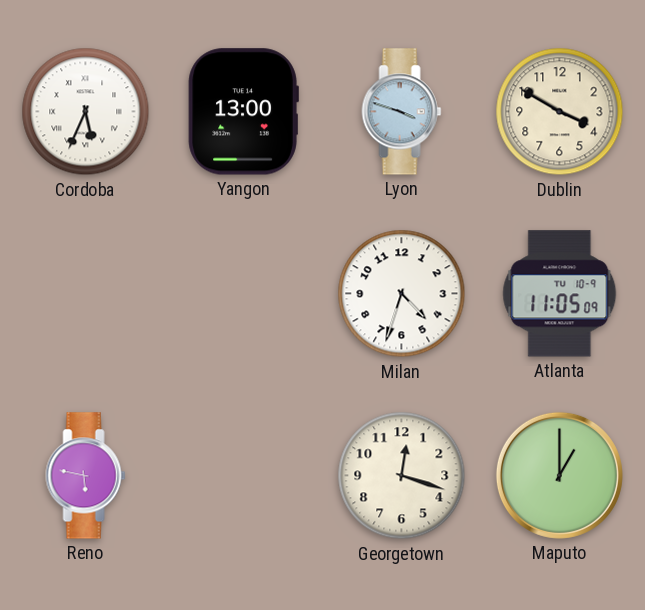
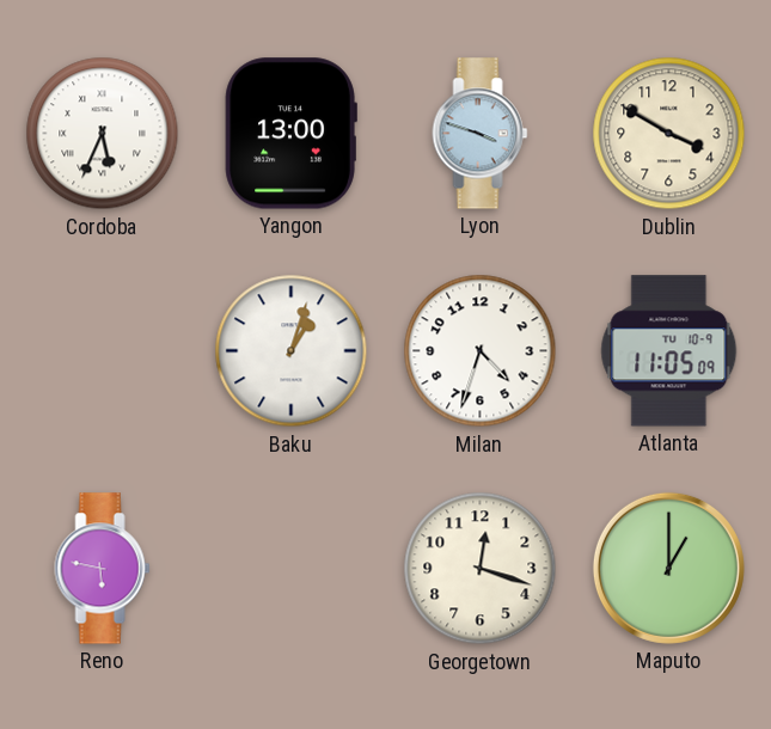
Baku: none -> 1:03 (292, 351)
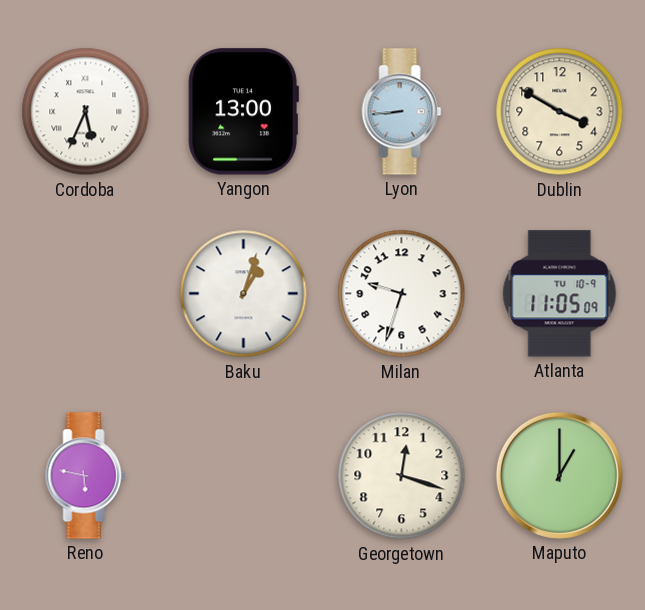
Lyon: 3:48 -> 8:44 (402, 112)
Milan: 4:33 -> 9:33 (402, 294)
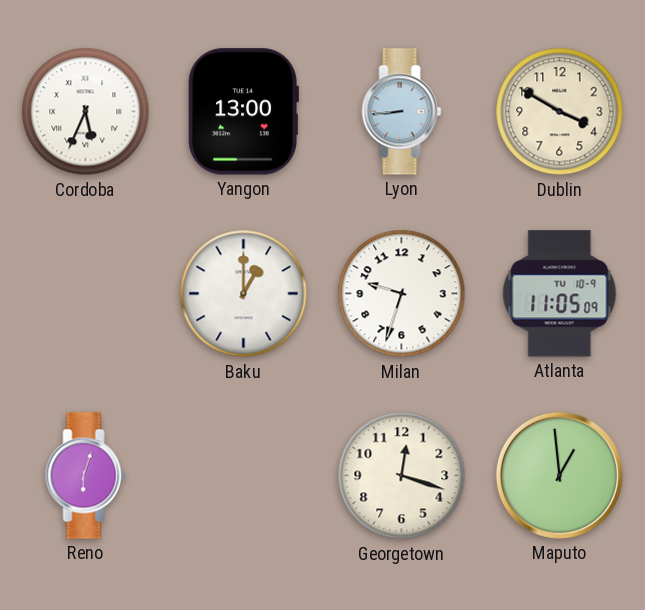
Baku: 1:03 -> 1:00 (244, 294)
Reno: 5:47 -> 6:03 (86, 476)
Maputo: 1:00 -> 12:59 (559, 475)
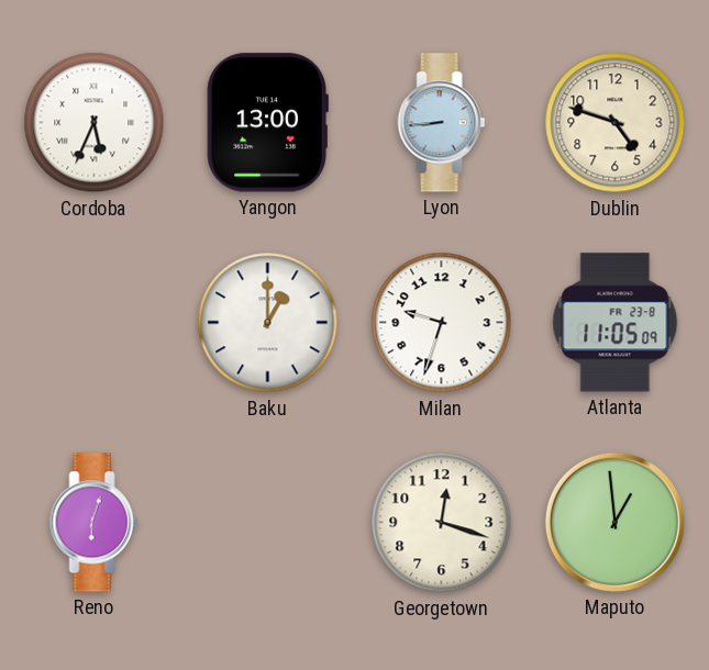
Dublin: 3:50 -> 4:48 (616, 123)
Atlanta date: TU 10-9 -> FR 23-8 (616, 323)
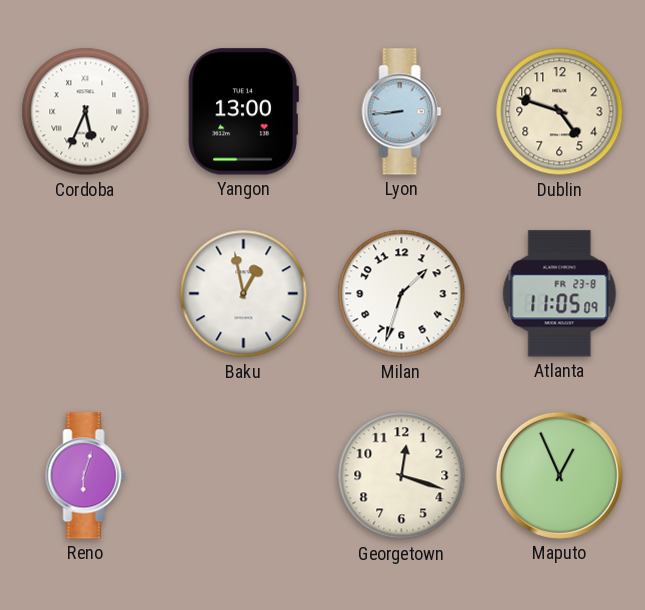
Baku: 1:00 -> 12:58 (244, 294)
Milan: 9:33 -> 1:33 (402, 294)
Maputo: 12:59 -> 12:56 (559, 475)
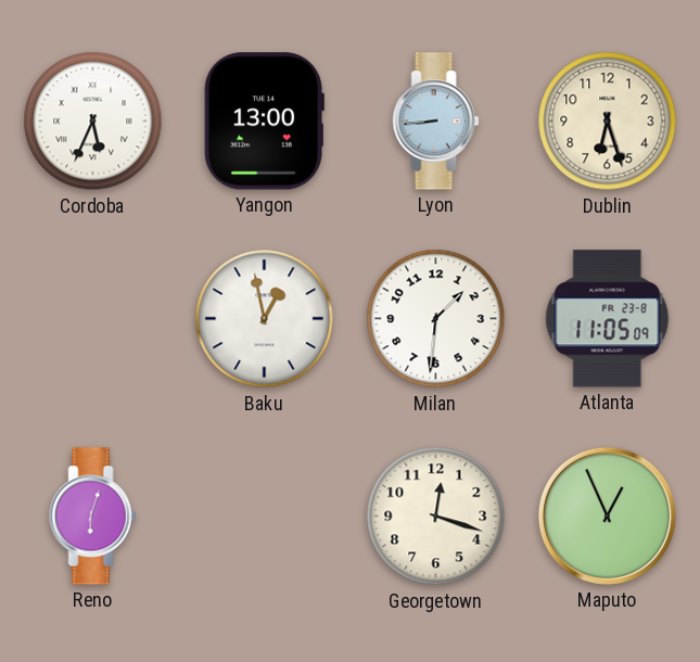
Dublin: 4:48 -> 6:27 (608, 122)
Milan: 1:33 -> 1:31 (436, 319)
